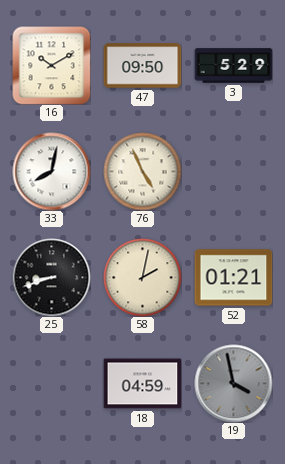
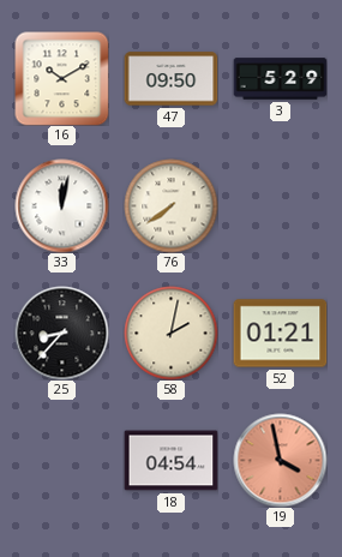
33: 8:02 -> 12:02 (61, 205)
76: 4:56 -> 7:39 (170, 205)
25: 8:42 -> 8:37 (61, 333)
18: 04:59 -> 04:54 (170, 461)
19 dial: grey -> salmon (280, 460)
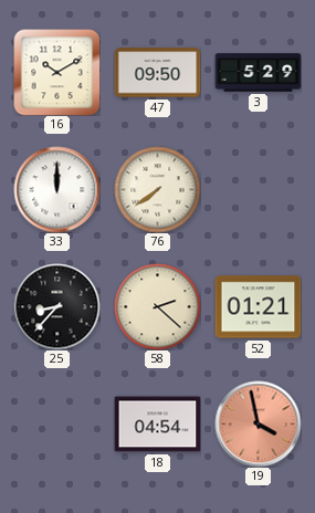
33: 12:02 -> 12:00 (56, 189)
58: 2:02 -> 2:22 (157, 306)
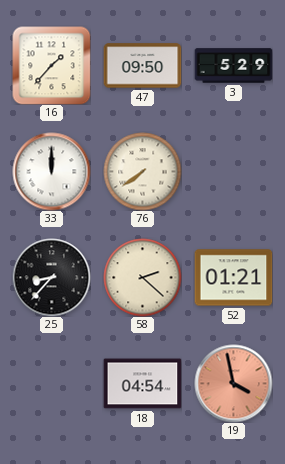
16: 10:10 -> 1:37 (51, 65)
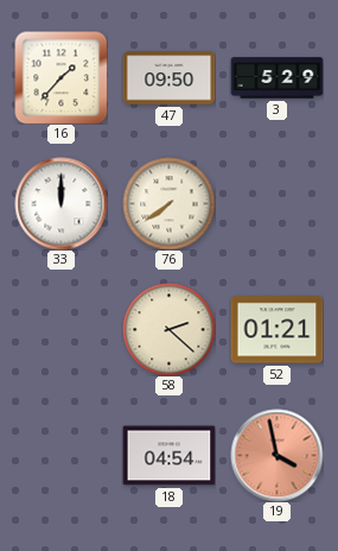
25: 8:37 -> none (51, 277)
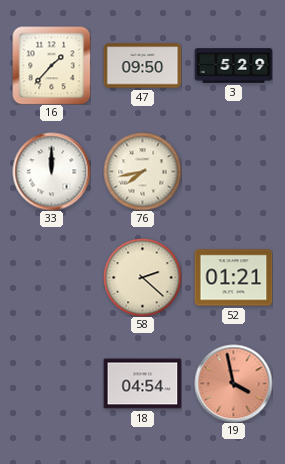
76: 7:39 -> 7:43 (142, 171)
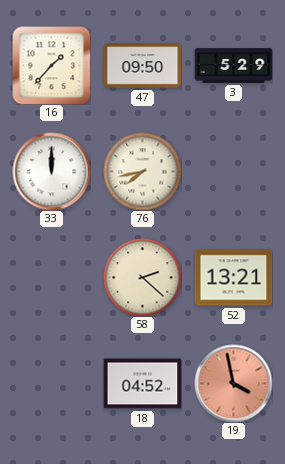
52: 01:21 -> 13:21 (233, 278)
18: 04:54 -> 04:52 (142, 384)
